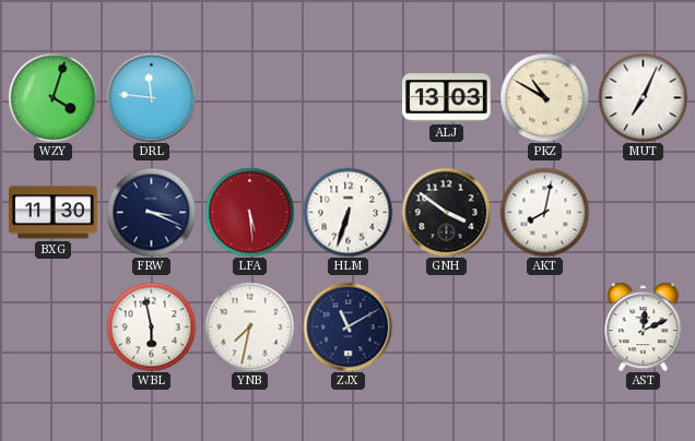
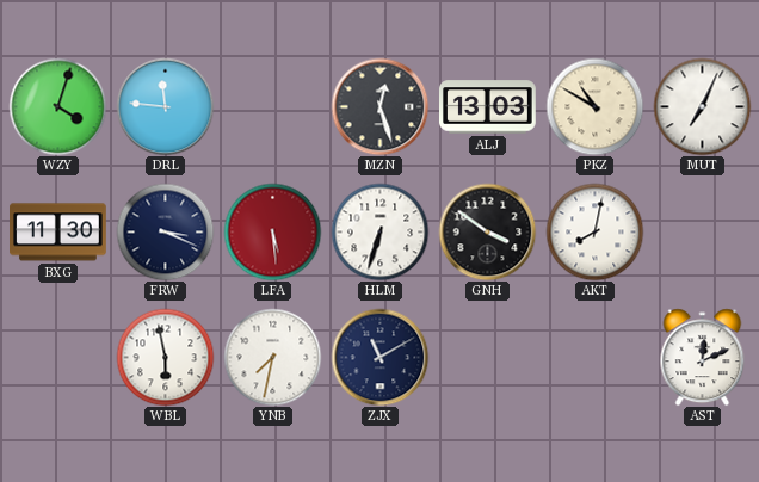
MZN: none -> 12:27 (379, 106)
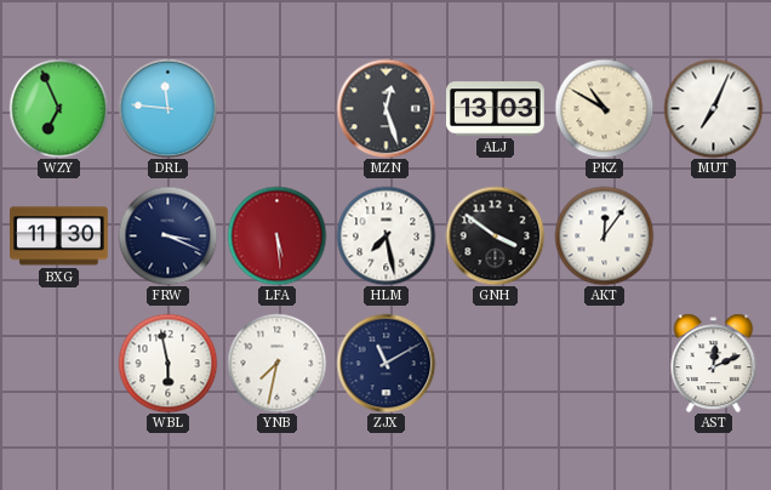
WZY: 4:03 -> 6:56 (58, 108)
HLM: 6:33 -> 7:28 (385, 235)
AKT: 8:02 -> 12:06 (604, 235)
